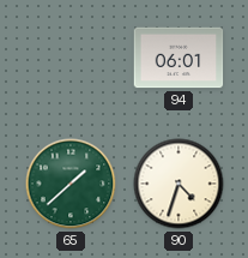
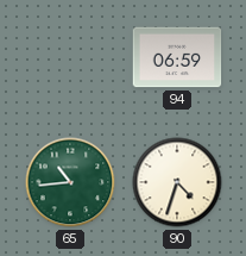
94: 06:01 -> 06:59 (177, 57)
65: 1:38 -> 10:44 (70, 182)
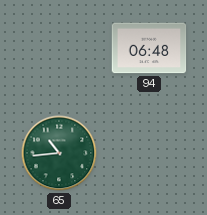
94: 06:59 -> 06:48 (149, 48)
90: 4:33 -> none (177, 182)
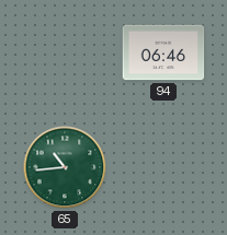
94: 06:48 -> 06:46 (163, 52)
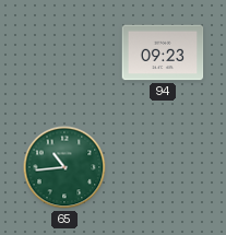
94: 06:46 -> 09:23 (163, 52)
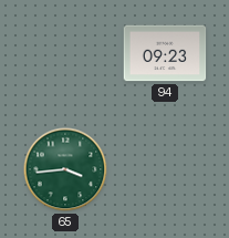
65: 10:44 -> 3:44 (65, 169)
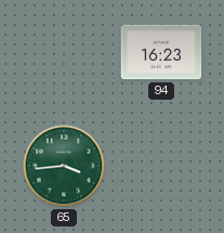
94: 09:23 -> 16:23 (161, 52)
